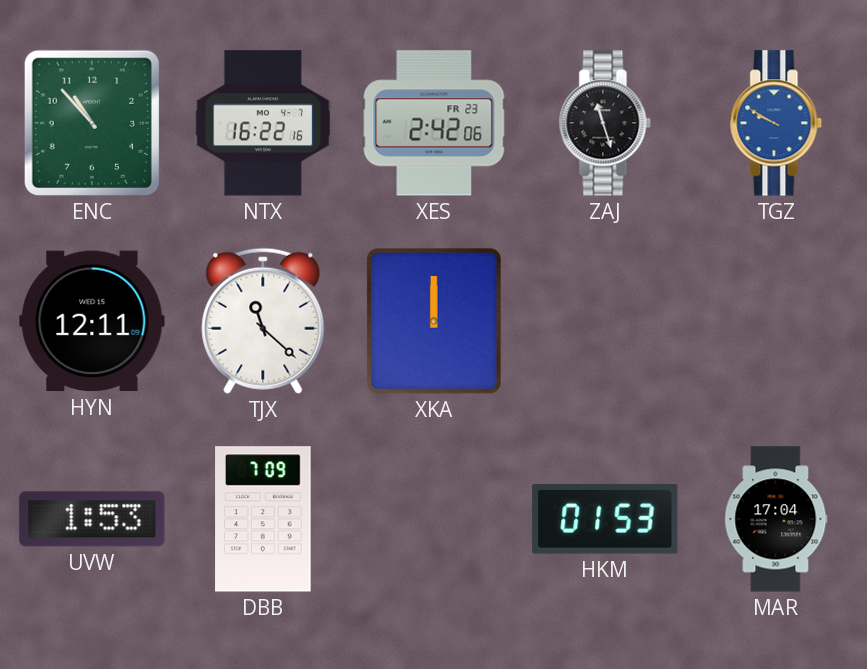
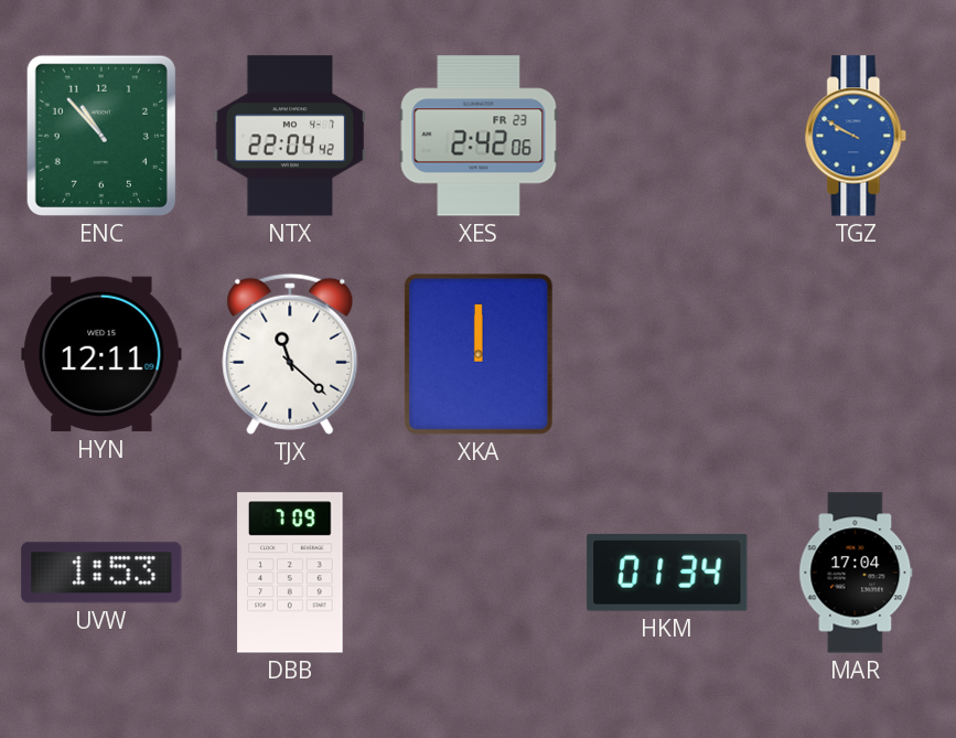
NTX: 16:22 -> 22:04 (290, 136)
ZAJ: 11:27 -> none (605, 123)
HKM: 01:53 -> 01:34 (667, 573)
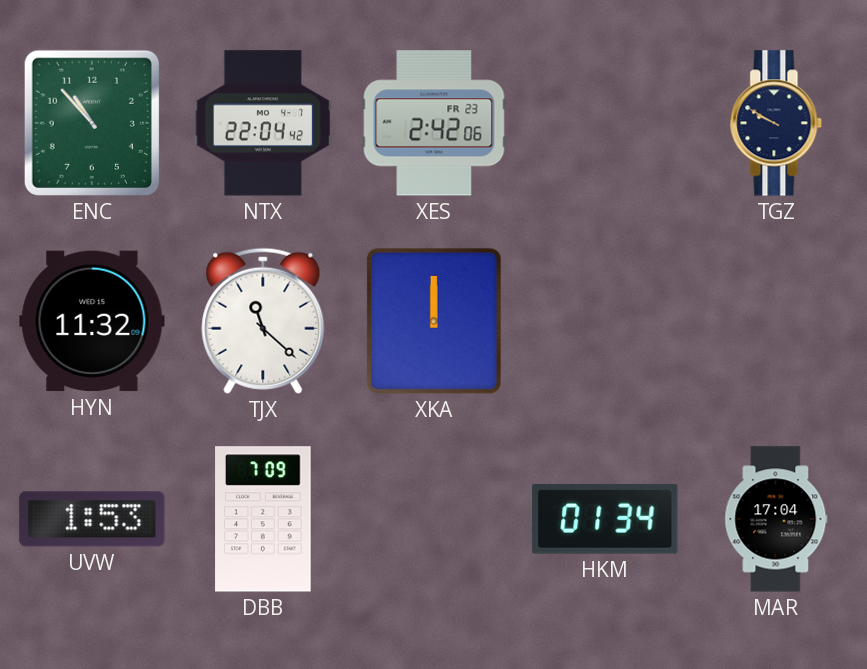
TGZ dial: blue -> navy (776, 123)
HYN: 12:11 -> 11:32 (92, 321)
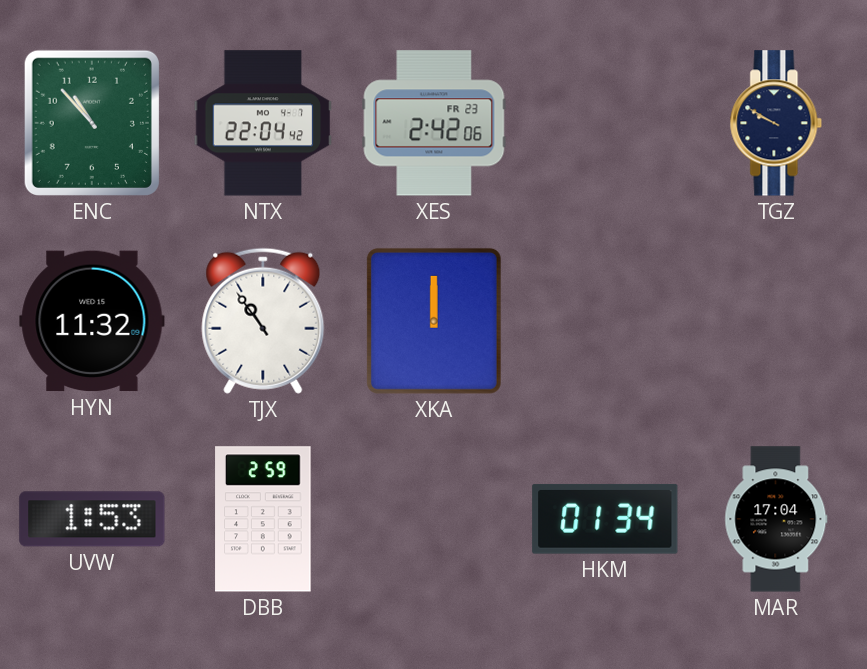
TJX: 11:22 -> 10:54 (263, 321)
DBB: 7:09 -> 2:59 (263, 519)
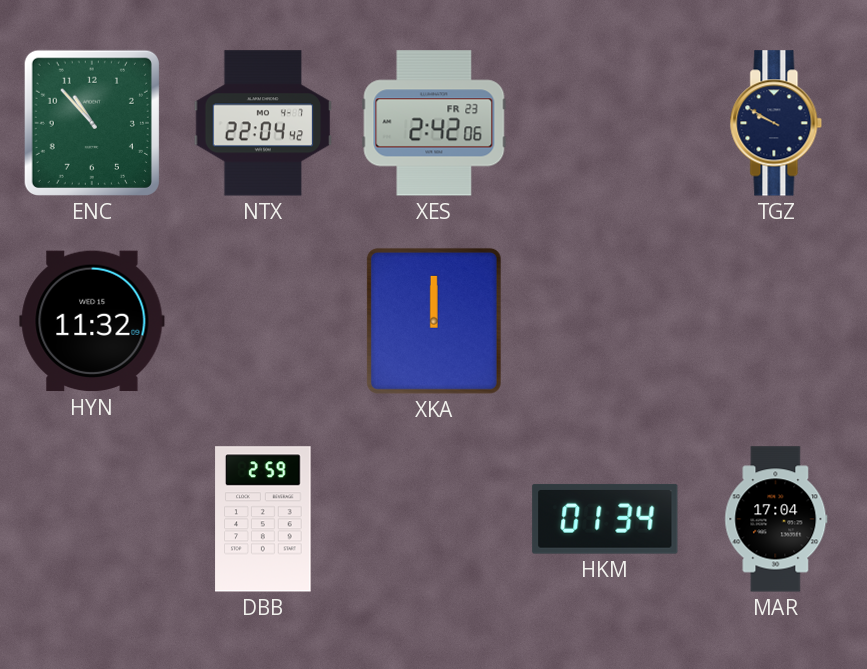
TJX: 10:54 -> none (263, 321)
UVW: 1:53 -> none (92, 519)
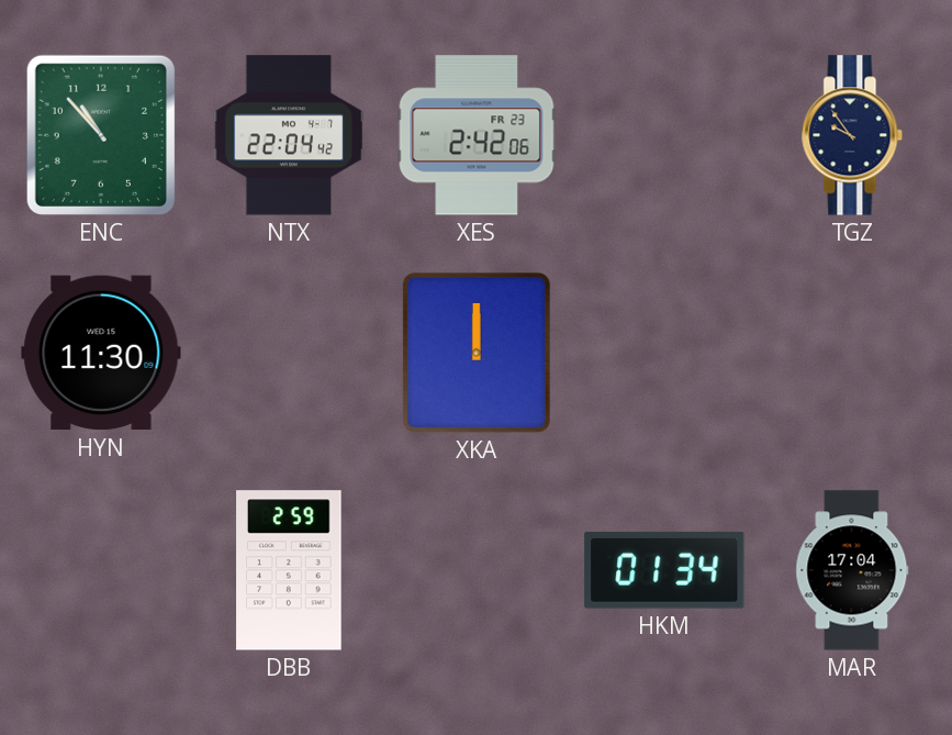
TGZ: 9:50 -> 9:54 (852, 135)
HYN: 11:32 -> 11:30 (101, 353)
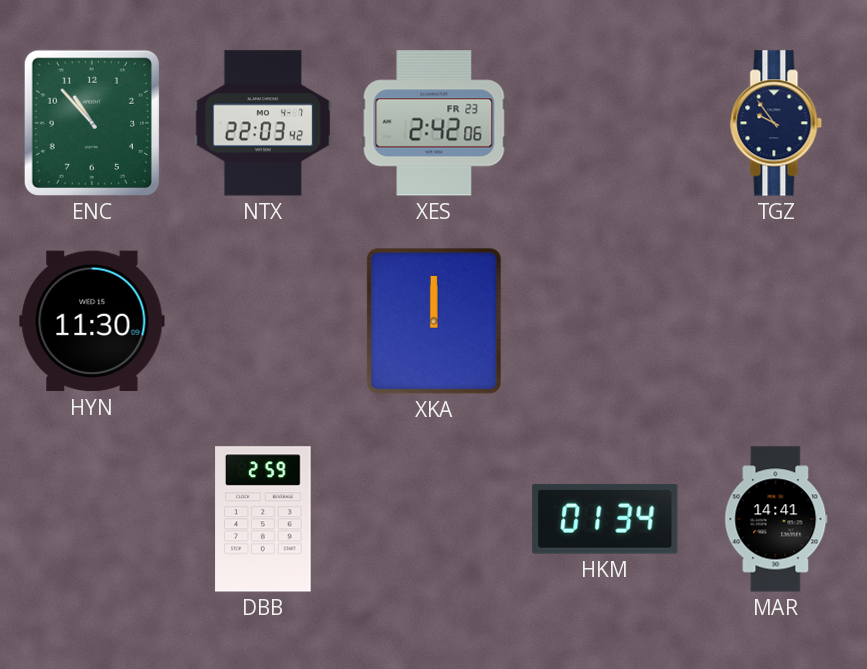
NTX: 22:04 -> 22:03 (263, 123)
MAR: 17:04 -> 14:41 (776, 519)
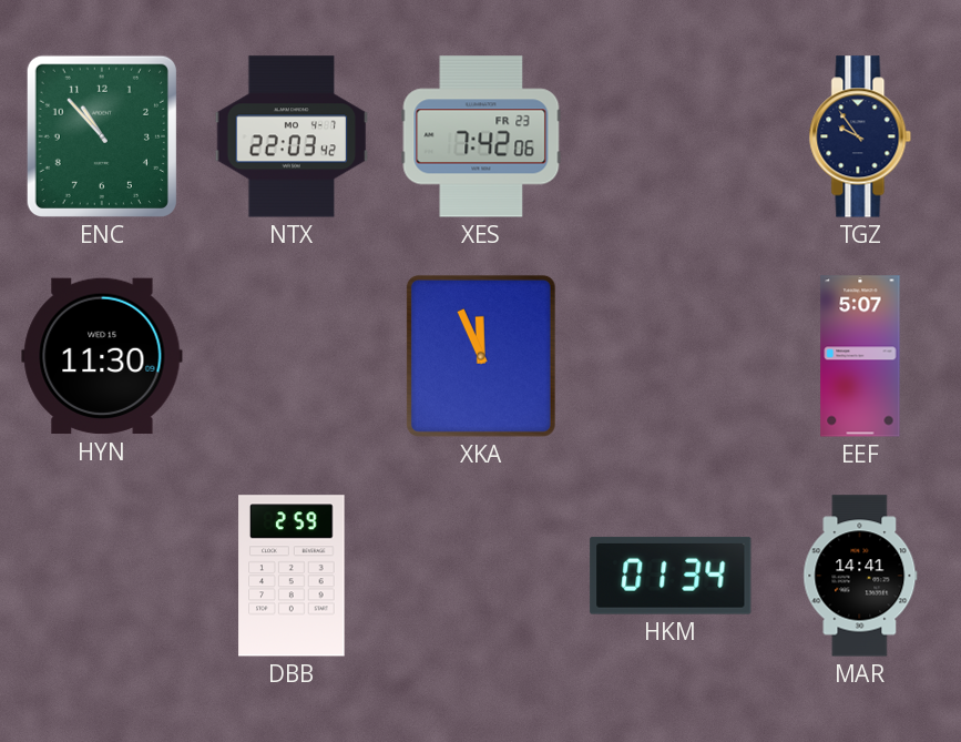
XES: 2:42 -> 7:42 (481, 136)
XKA: 12:00 -> 11:56 (481, 356)
EEF: none -> 5:07 (860, 356)
